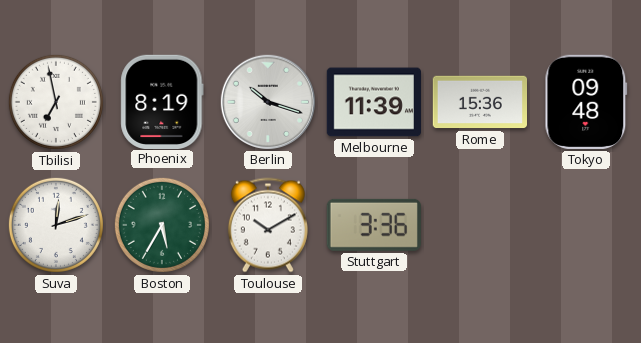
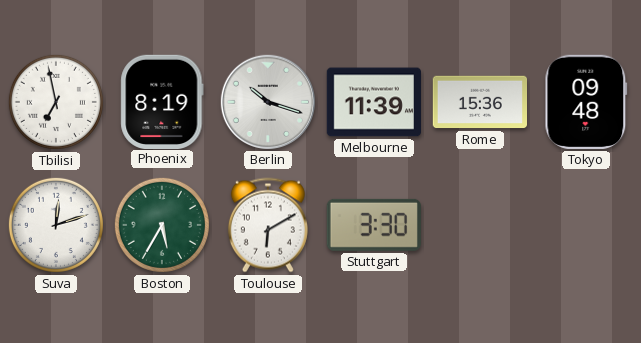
Toulouse: 10:10 -> 6:10 (268, 225)
Stuttgart: 3:36 -> 3:30 (374, 225)
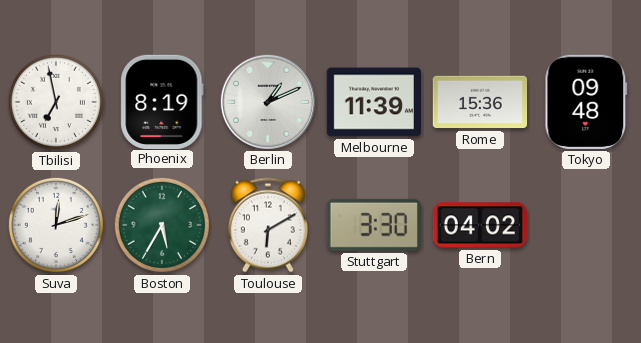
Berlin: 10:18 -> 1:11 (267, 101)
Bern: none -> 04:02 (479, 225)
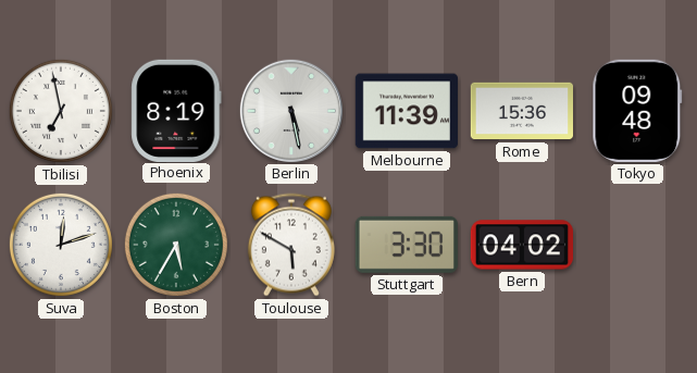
Berlin: 1:11 -> 5:28 (290, 110)
Toulouse: 6:10 -> 5:50 (291, 245)
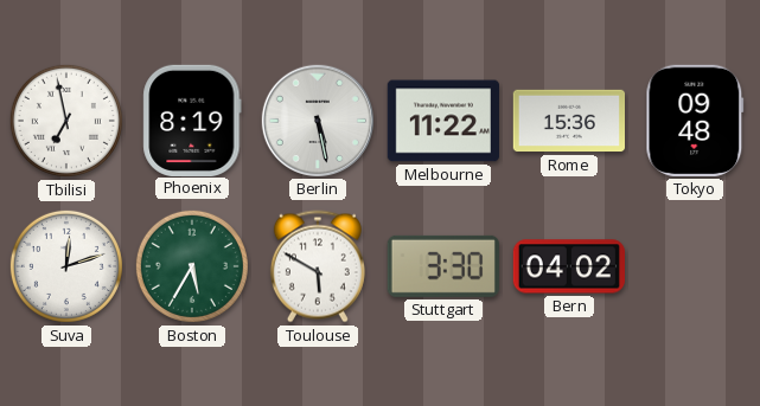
Melbourne: 11:39 -> 11:22 (442, 121)
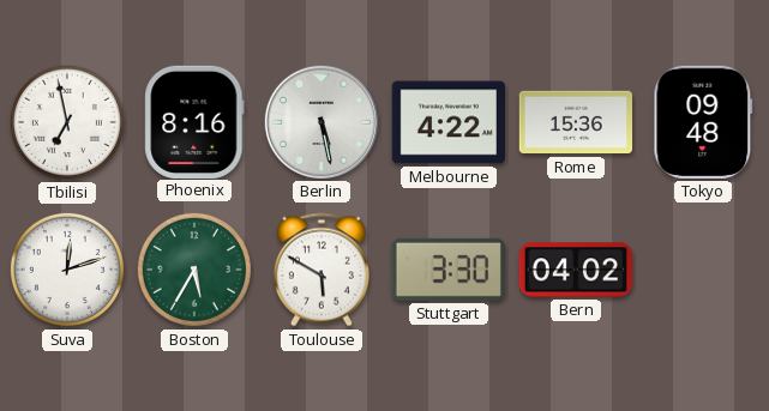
Phoenix: 8:19 -> 8:16 (194, 121)
Melbourne: 11:22 -> 4:22 (447, 122)
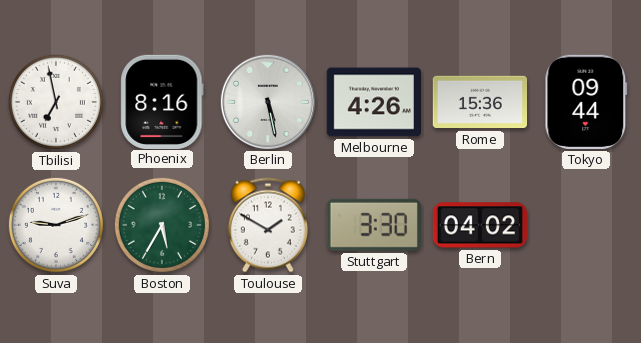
Melbourne: 4:22 -> 4:26 (373, 102)
Tokyo: 09:48 -> 09:44 (586, 102)
Suva: 12:12 -> 9:12 (56, 225)
Toulouse: 5:50 -> 1:50 (268, 225)
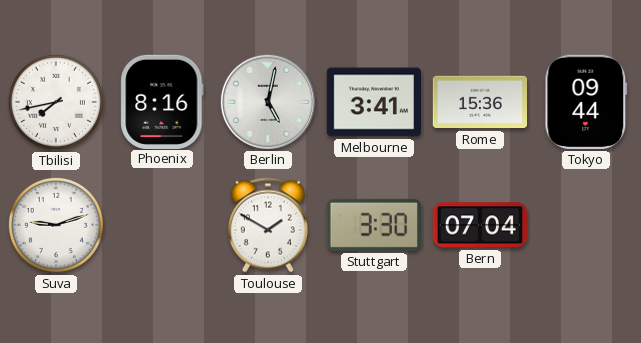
Tbilisi: 6:58 -> 7:43 (56, 102)
Berlin: 5:28 -> 5:02 (267, 101)
Melbourne: 4:26 -> 3:41 (373, 102)
Boston: 5:35 -> none (162, 225)
Bern: 04:02 -> 07:04 (479, 225)
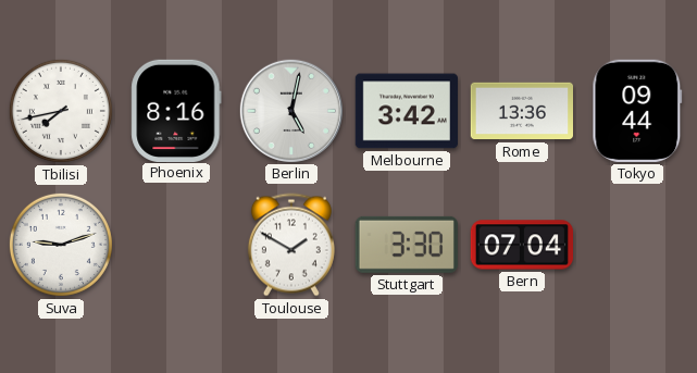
Melbourne: 3:41 -> 3:42 (406, 111)
Rome: 15:36 -> 13:36 (521, 111)
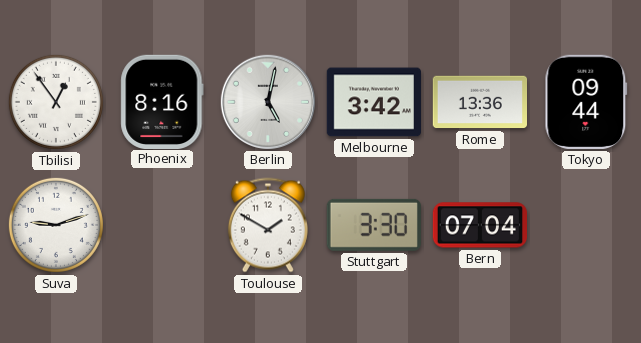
Tbilisi: 7:43 -> 12:54 (56, 102)
